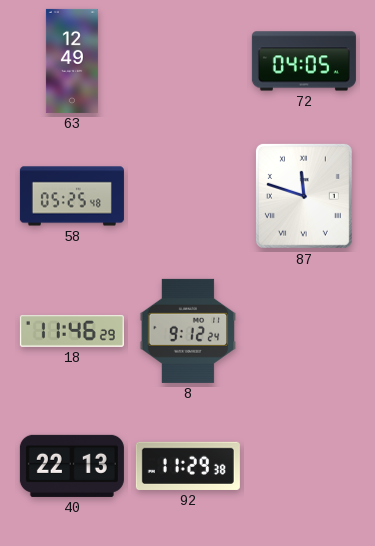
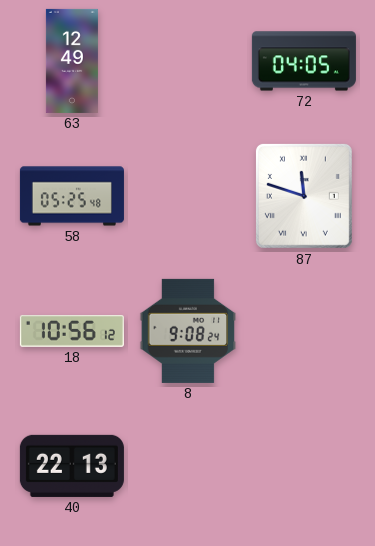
18: 11:46 -> 10:56 (72, 331)
8: 9:12 -> 9:08 (188, 331)
92: 11:29 -> none (188, 466)
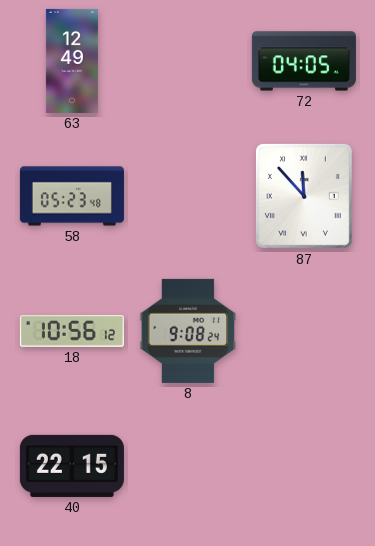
58: 05:25 -> 05:23 (72, 196)
87: 11:48 -> 11:53 (304, 196)
40: 22:13 -> 22:15 (72, 466)
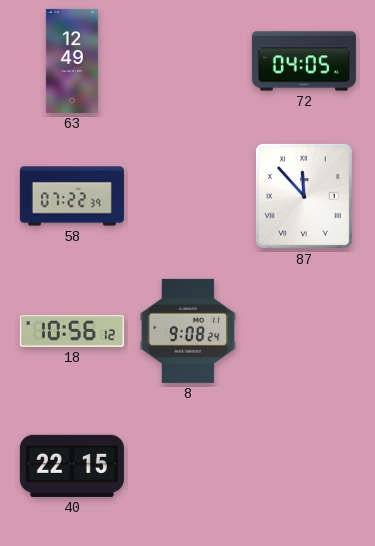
58: 05:23 -> 07:22 (72, 196)
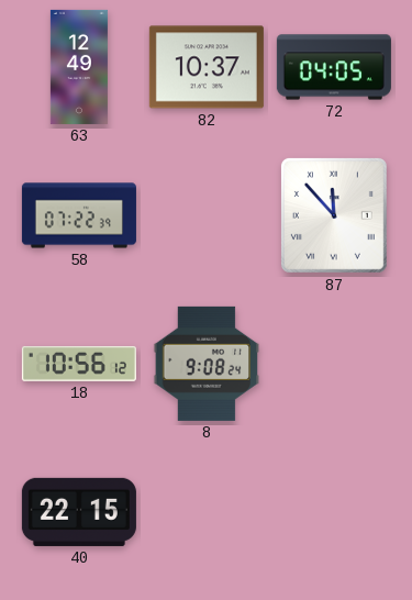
82: none -> 10:37 (207, 67)
